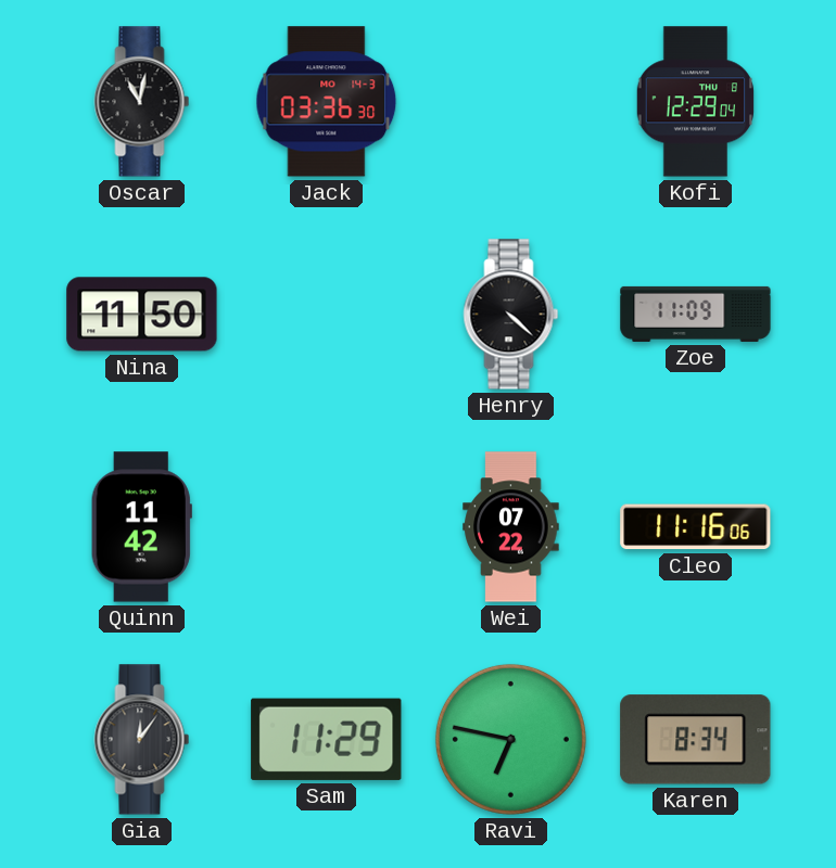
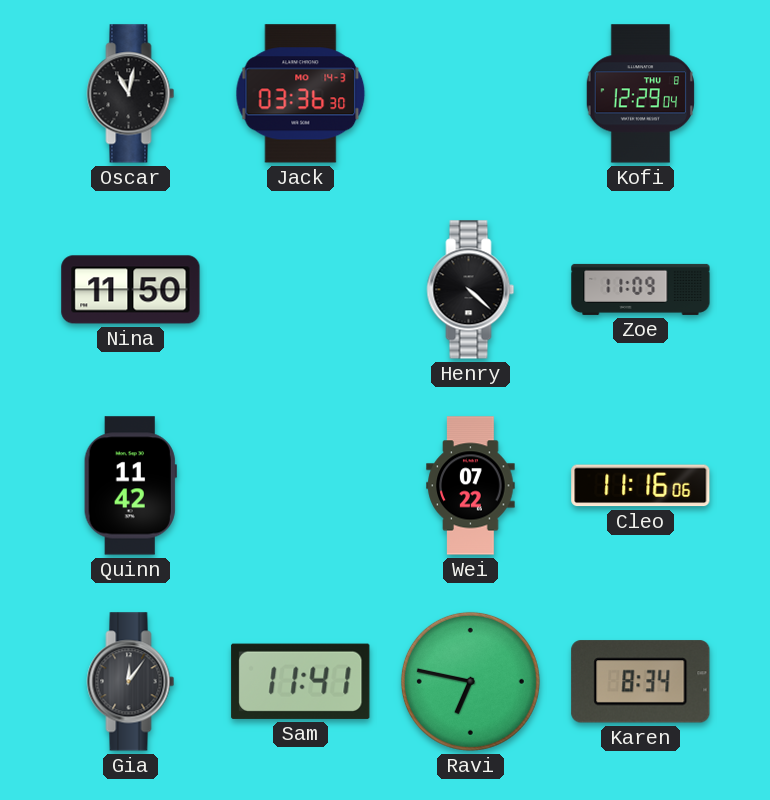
Sam: 11:29 -> 11:41 (301, 681)
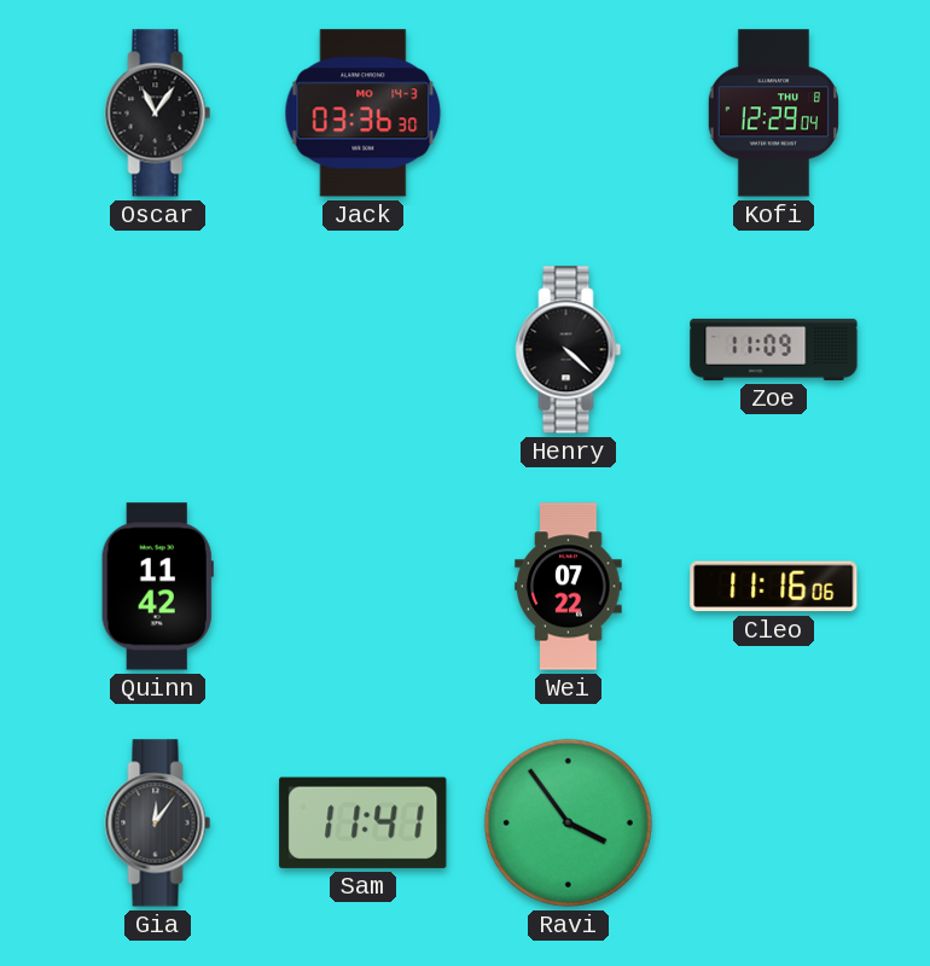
Oscar: 11:02 -> 11:06 (158, 114)
Nina: 11:50 -> none (131, 290)
Ravi: 6:47 -> 3:54 (568, 822)
Karen: 8:34 -> none (641, 682)
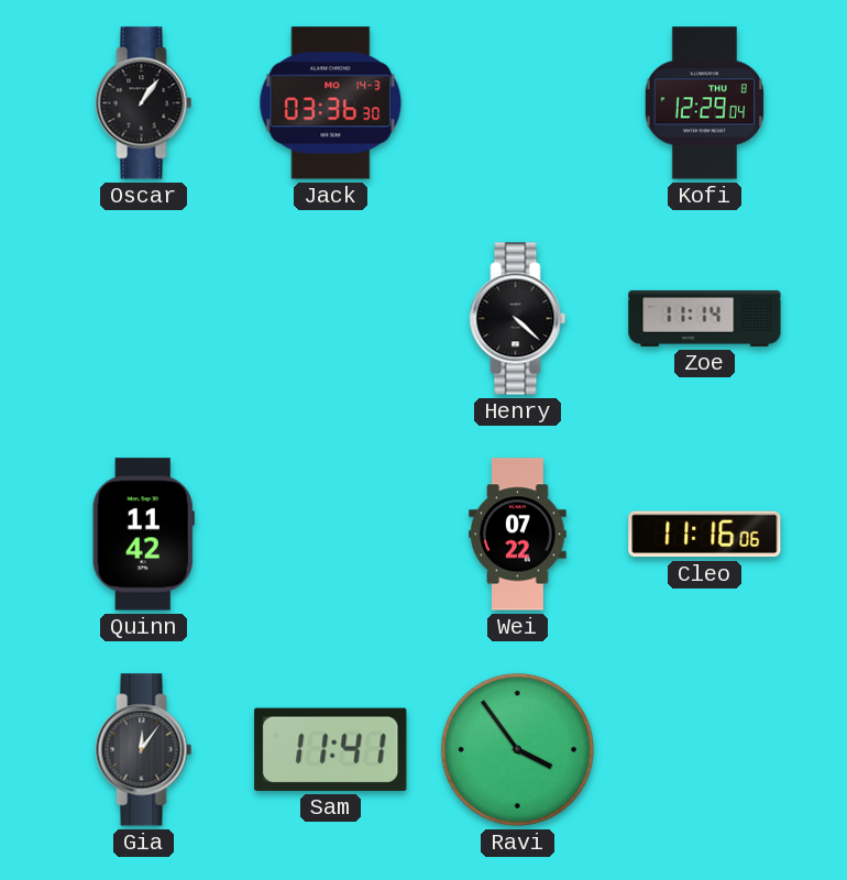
Oscar: 11:06 -> 1:06 (144, 103)
Zoe: 11:09 -> 11:14 (705, 318)
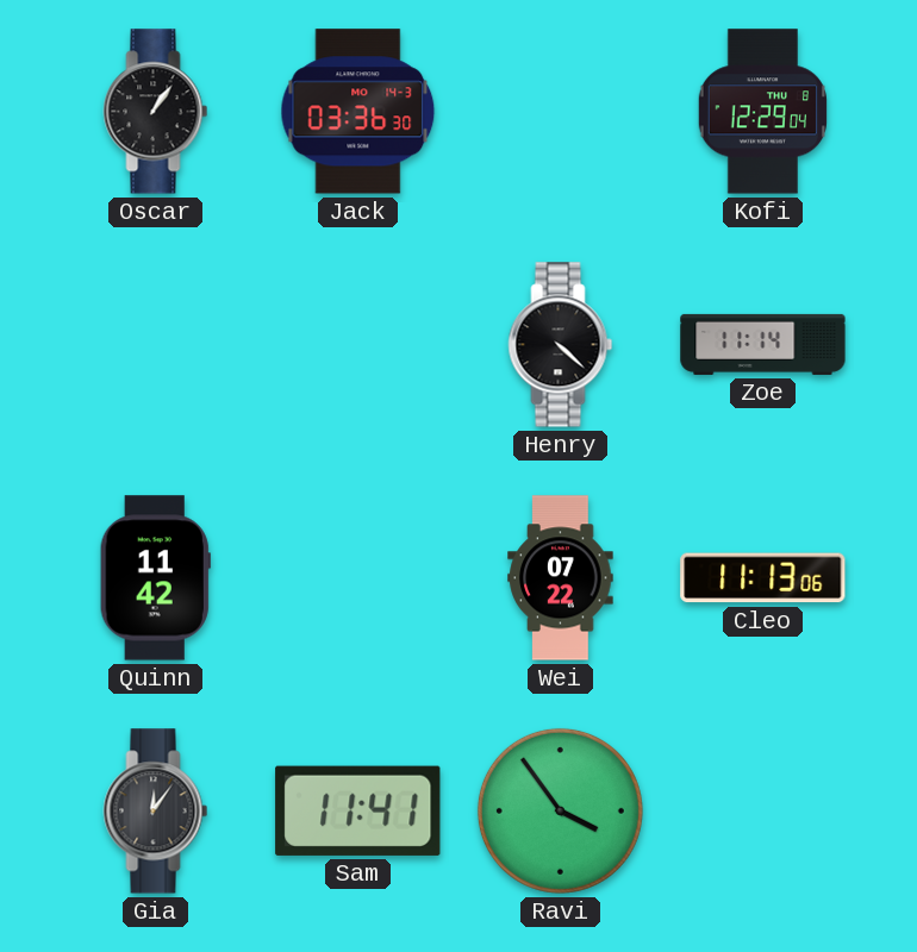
Cleo: 11:16 -> 11:13 (763, 578)
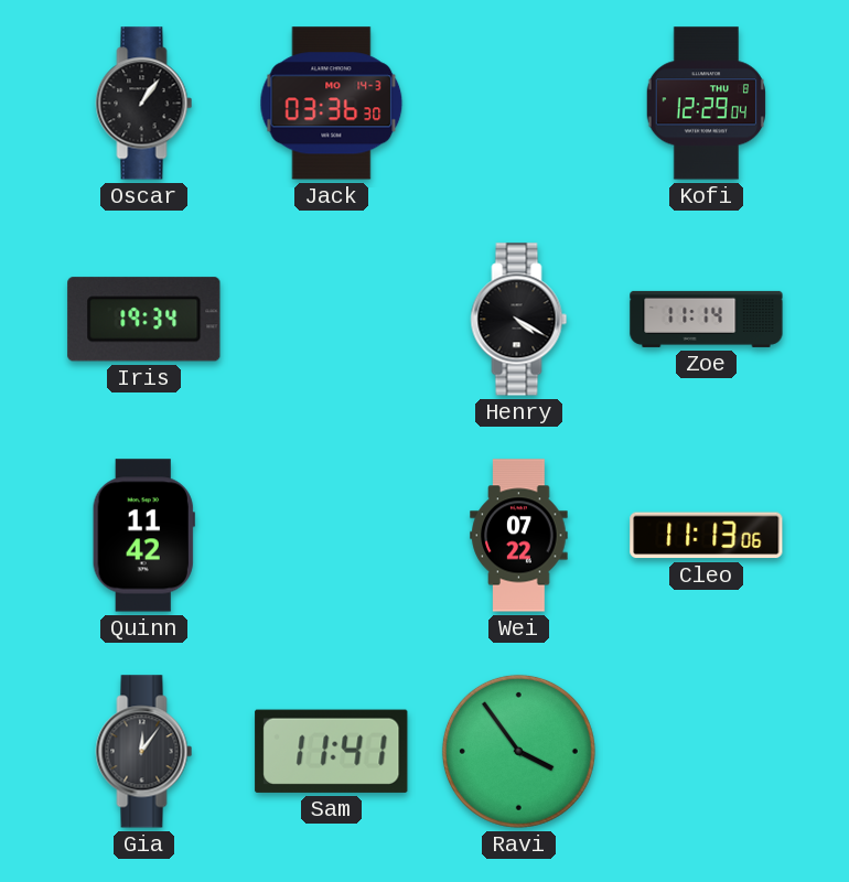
Iris: none -> 19:34 (144, 320)
Henry: 4:22 -> 4:20 (519, 320)
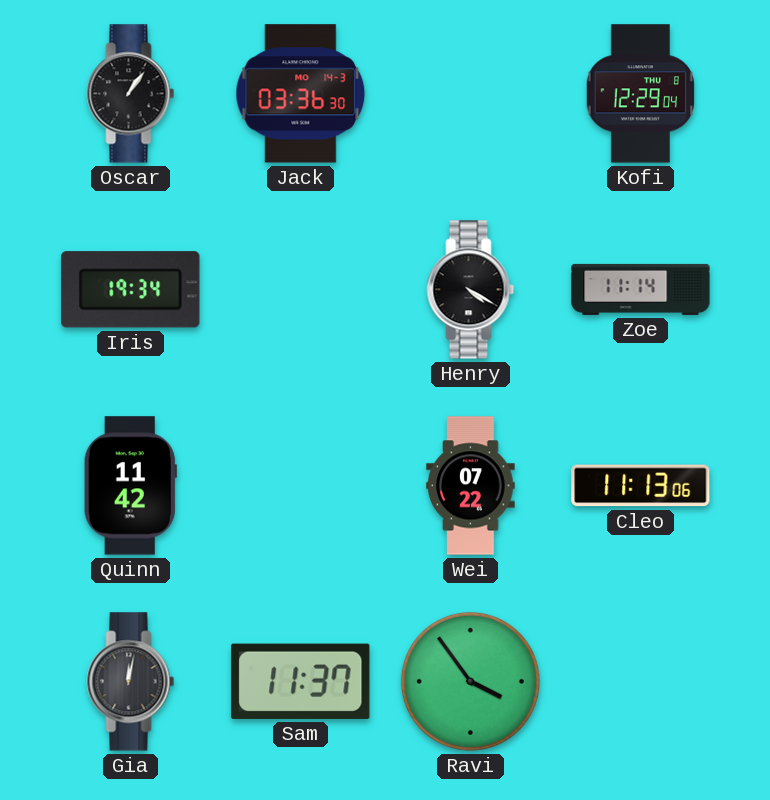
Gia: 12:06 -> 12:02 (131, 682)
Sam: 11:41 -> 11:37 (301, 681)
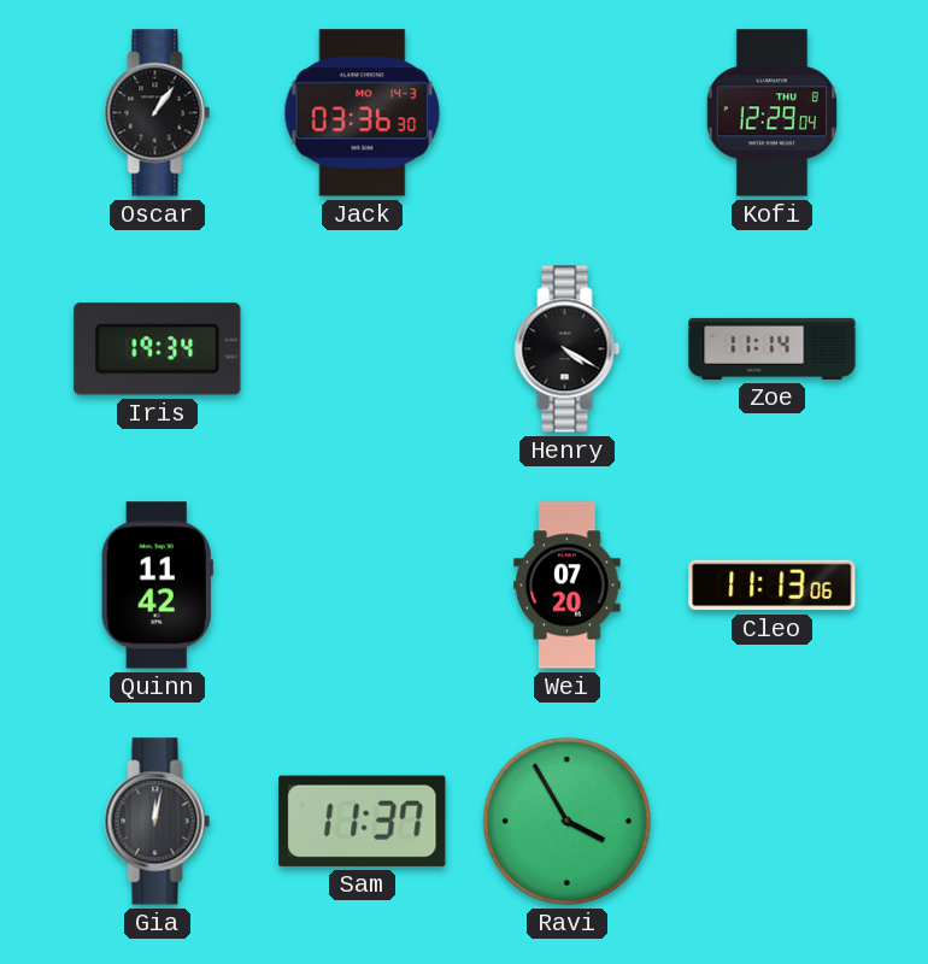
Wei: 07:22 -> 07:20 (568, 586)
Ravi: 3:54 -> 3:55 (566, 821)
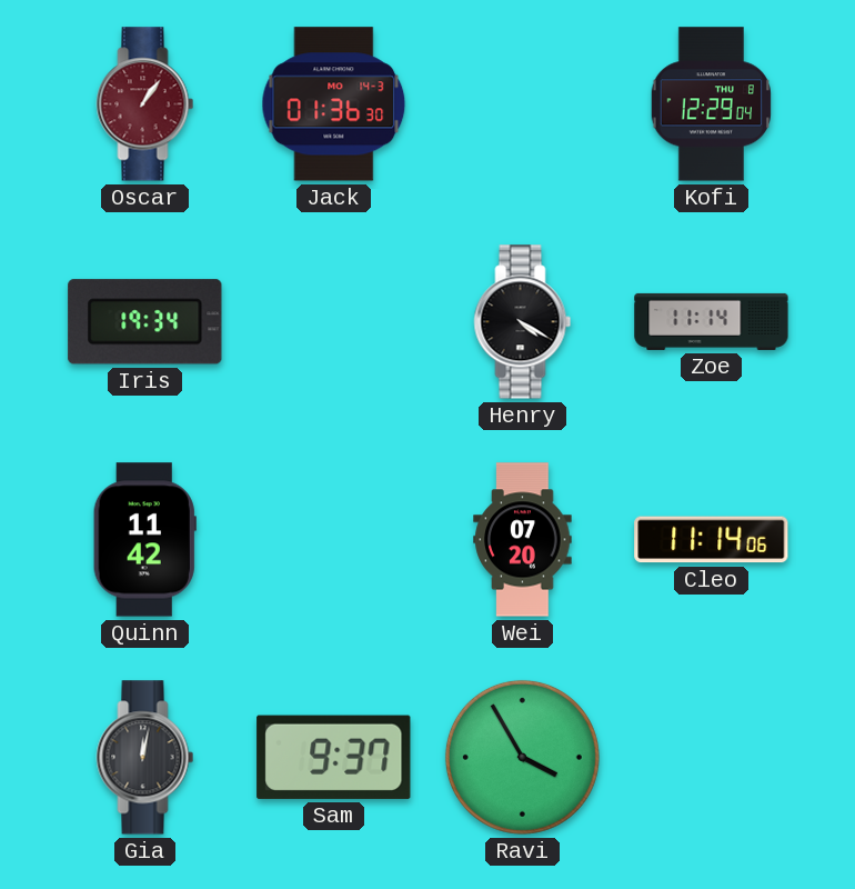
Oscar dial: black -> burgundy (145, 104)
Jack: 03:36 -> 01:36 (334, 104)
Cleo: 11:13 -> 11:14 (712, 540)
Sam: 11:37 -> 9:37 (334, 757)
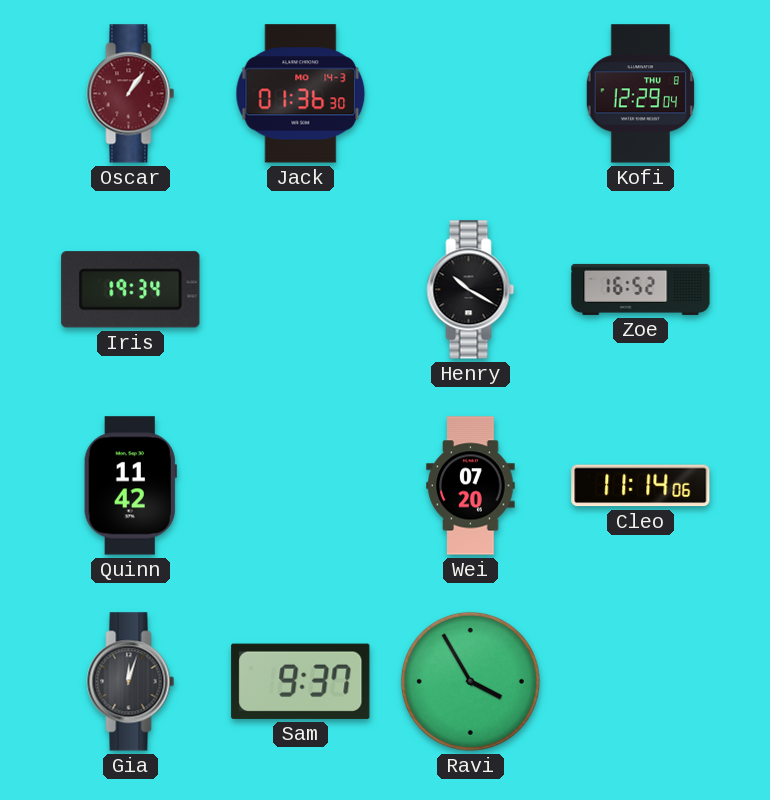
Henry: 4:20 -> 10:20 (471, 290)
Zoe: 11:14 -> 16:52 (641, 289)
Gia: 12:02 -> 12:03 (131, 682)
